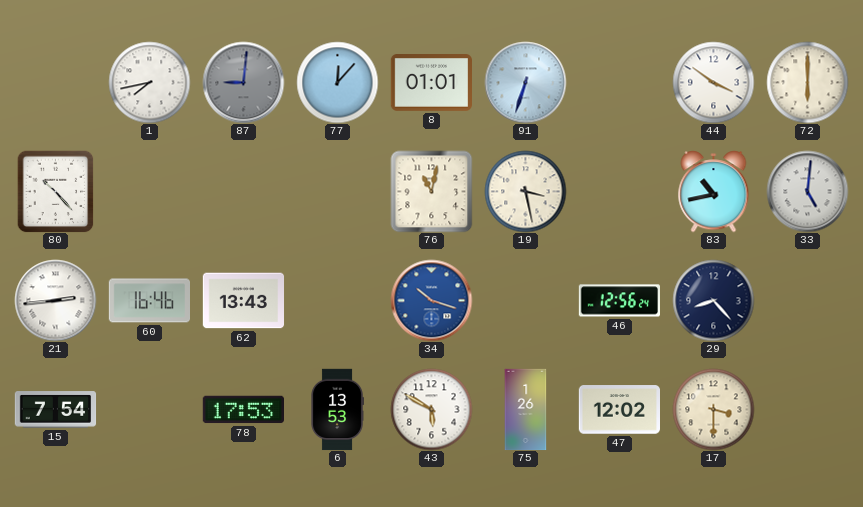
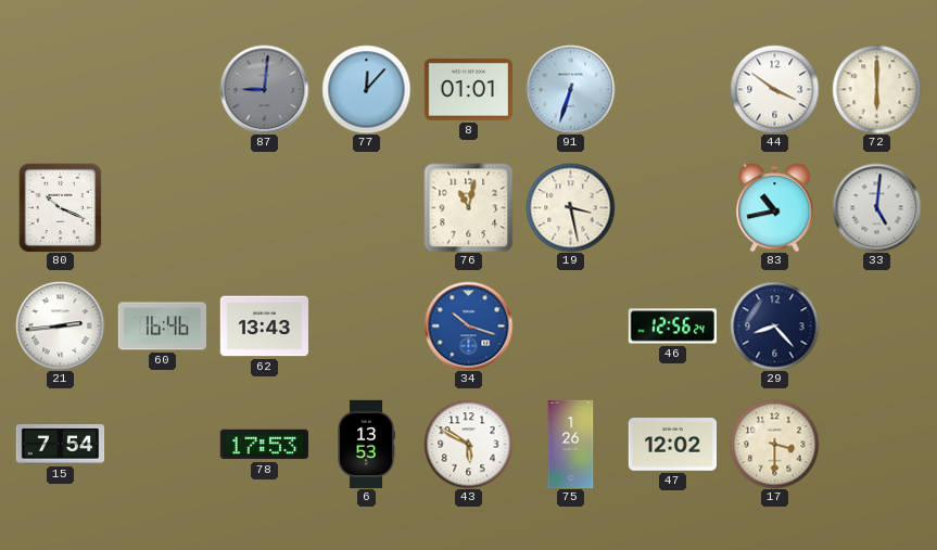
1: 7:43 -> none (149, 82)
80: 10:23 -> 10:19 (61, 207)
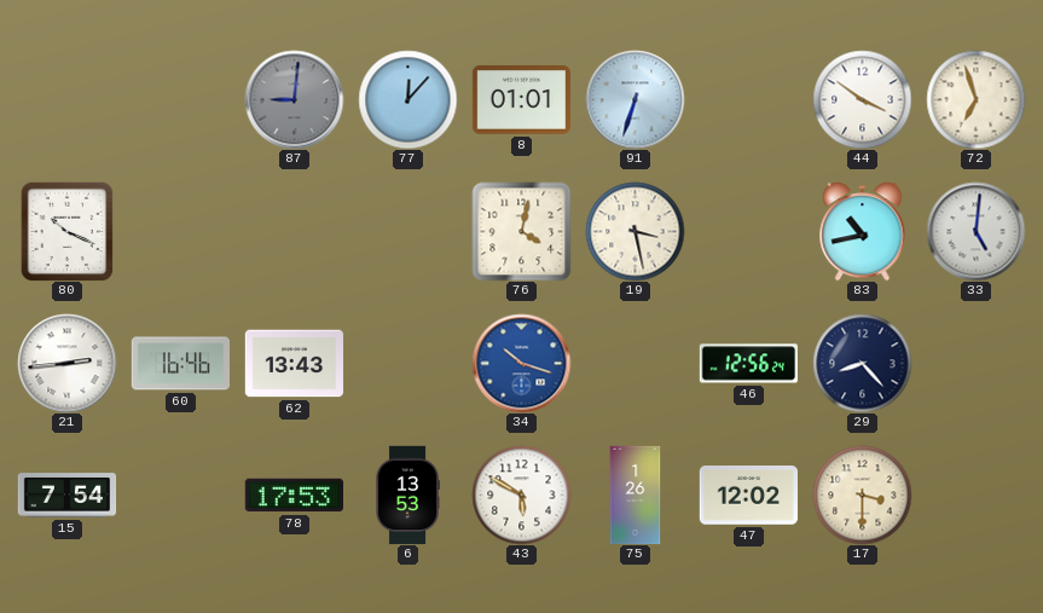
72: 6:00 -> 6:57 (975, 99)
76: 11:02 -> 4:02 (521, 231)
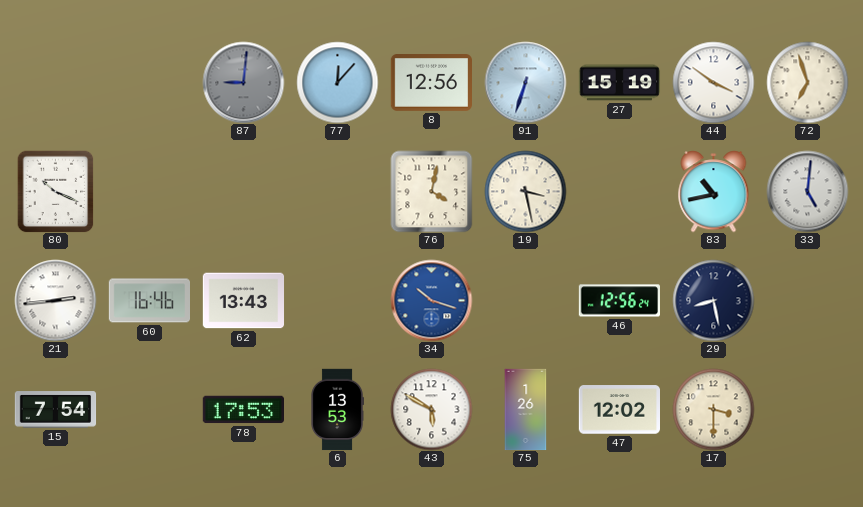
8: 01:01 -> 12:56 (431, 83)
27: none -> 15:19 (619, 83)
29: 8:23 -> 8:28 (713, 300)
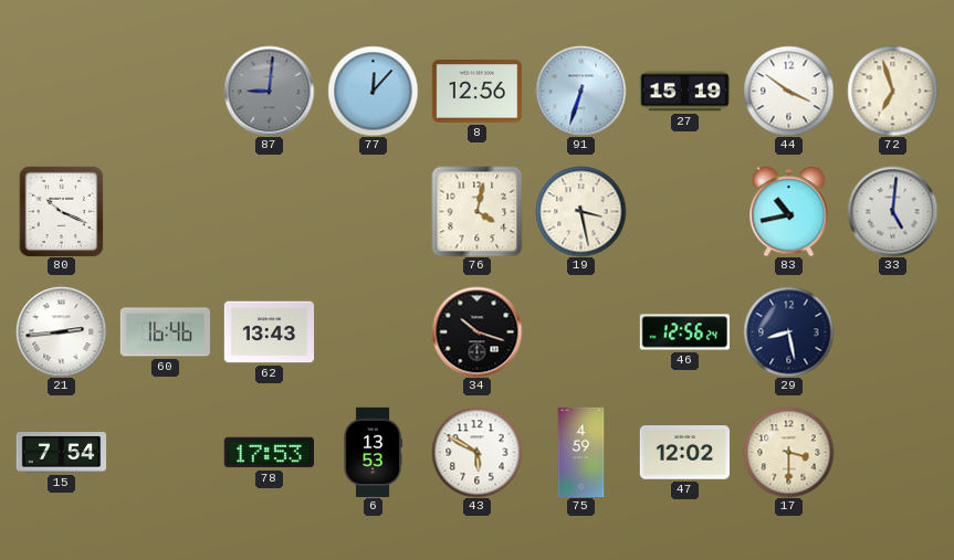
34 dial: blue -> black (476, 331)
75: 1:26 -> 4:59 (581, 452)
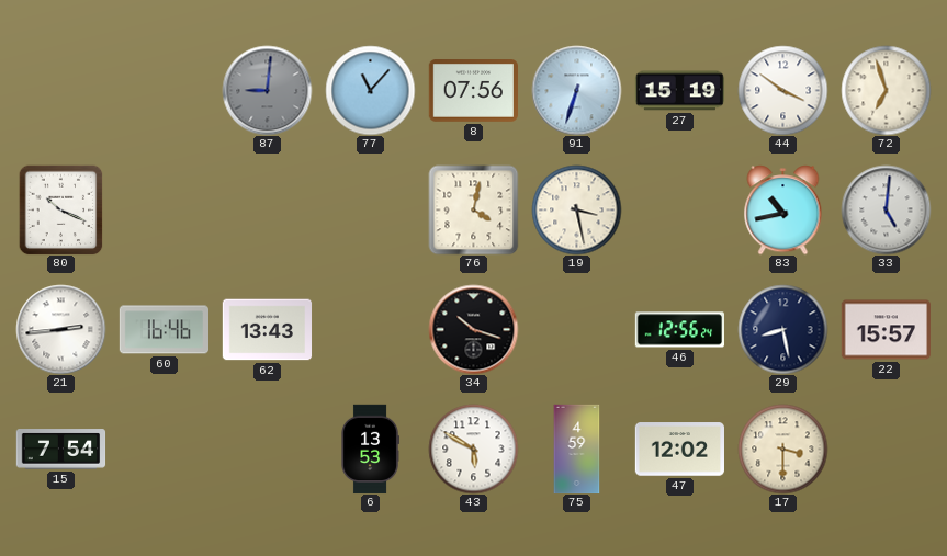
77: 12:07 -> 11:07 (370, 90)
8: 12:56 -> 07:56 (473, 91)
22: none -> 15:57 (886, 330)
78: 17:53 -> none (269, 453)
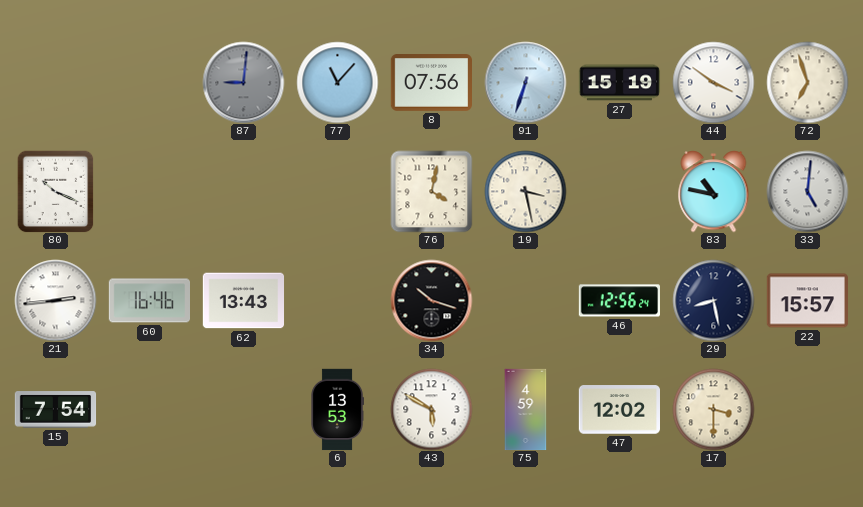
83: 10:43 -> 10:47 (714, 191)
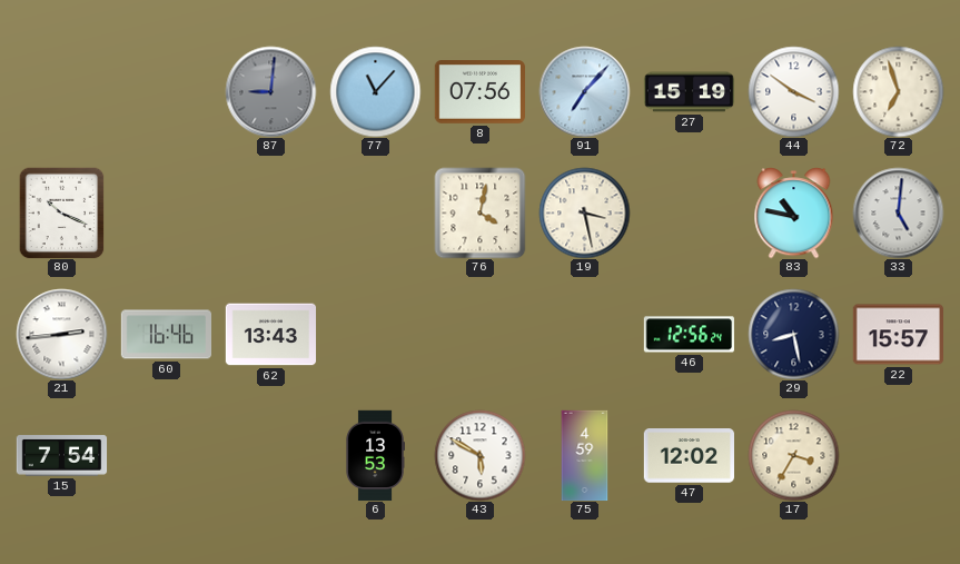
91: 6:33 -> 7:07 (584, 91)
34: 10:18 -> none (431, 300)
17: 3:30 -> 3:35 (793, 455)
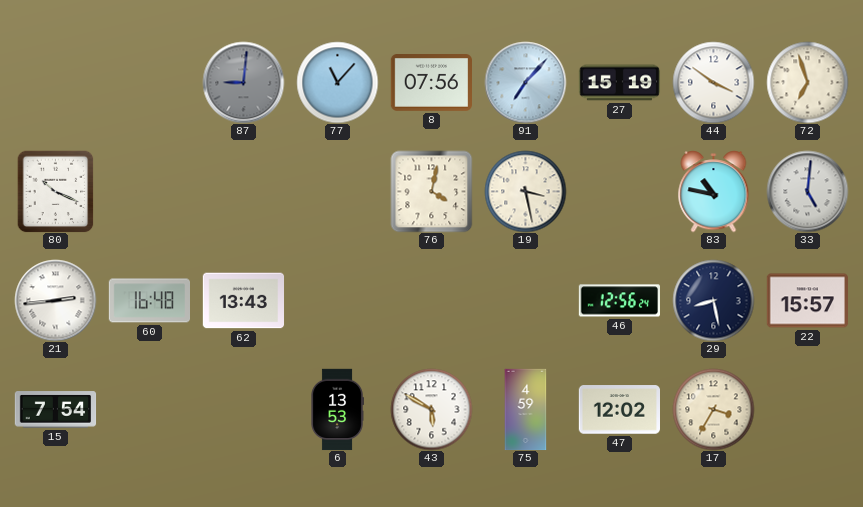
60: 16:46 -> 16:48 (149, 301)
